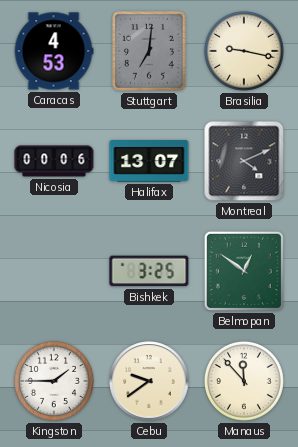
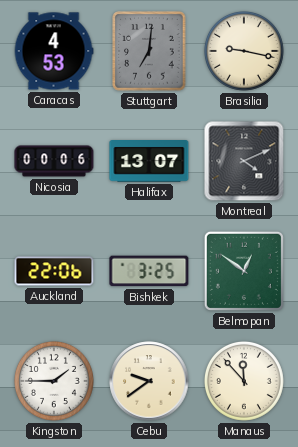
Auckland: none -> 22:06 (54, 271)
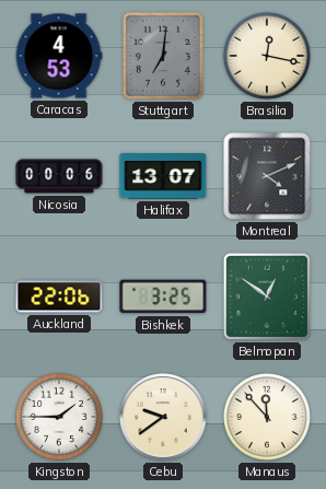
Brasilia: 9:17 -> 12:17 (267, 56)
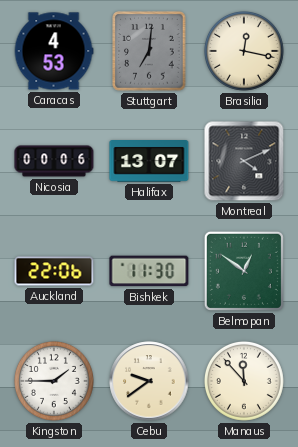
Bishkek: 3:25 -> 11:30 (149, 271)
